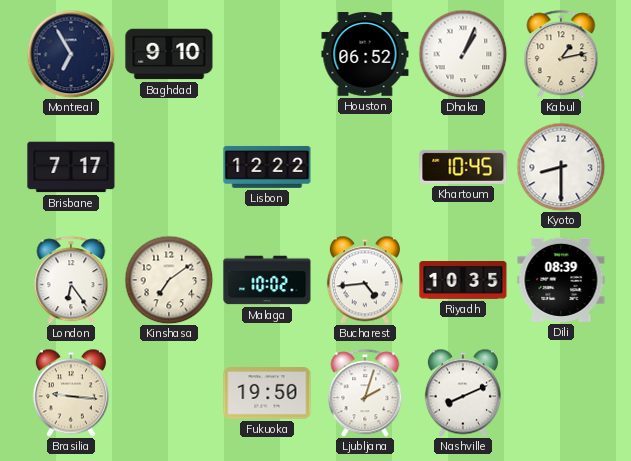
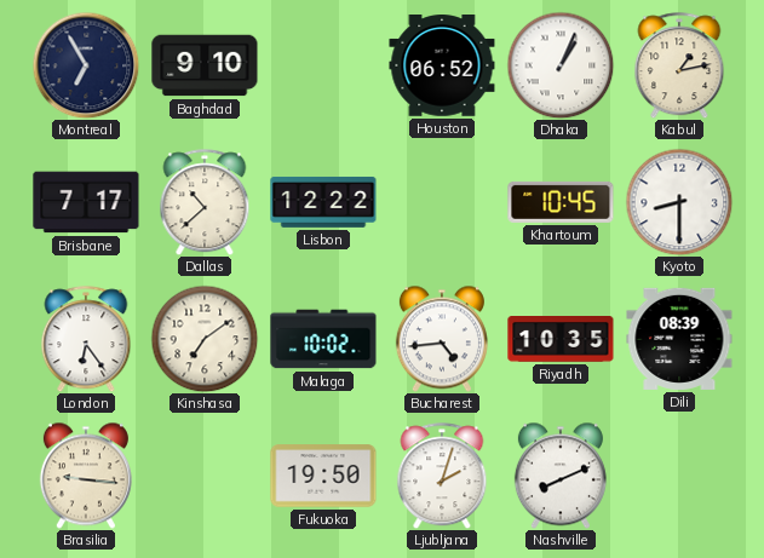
Dallas: none -> 10:38 (205, 202)
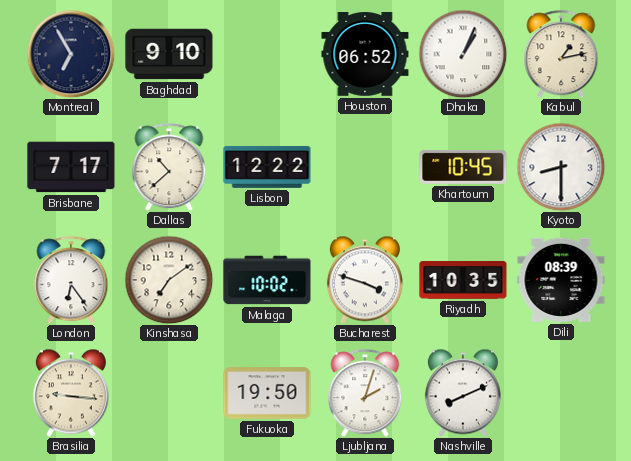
Bucharest: 4:44 -> 3:48 (365, 280)
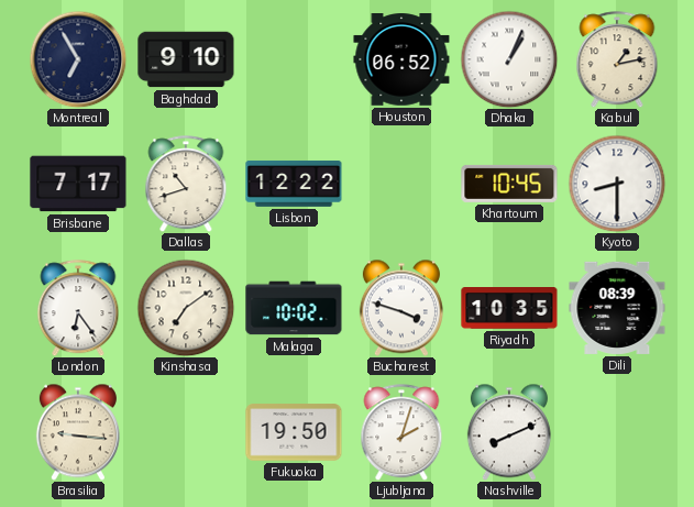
Dallas: 10:38 -> 10:42 (186, 184)
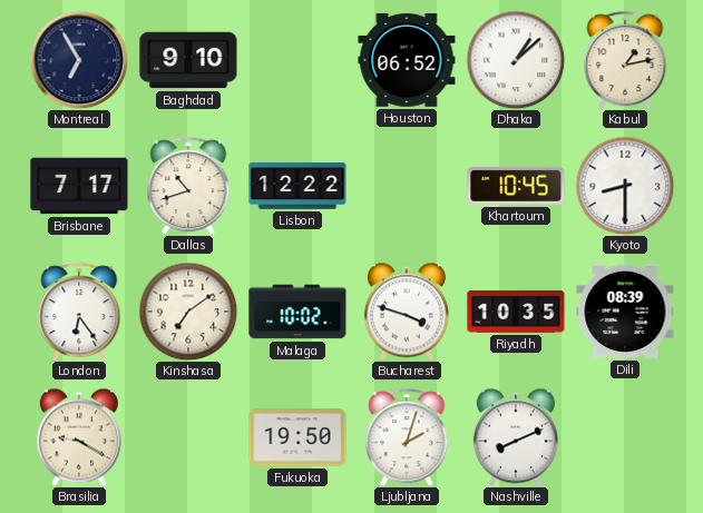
Dhaka: 1:04 -> 1:08 (516, 60)
Brasilia: 9:16 -> 9:20 (79, 437)
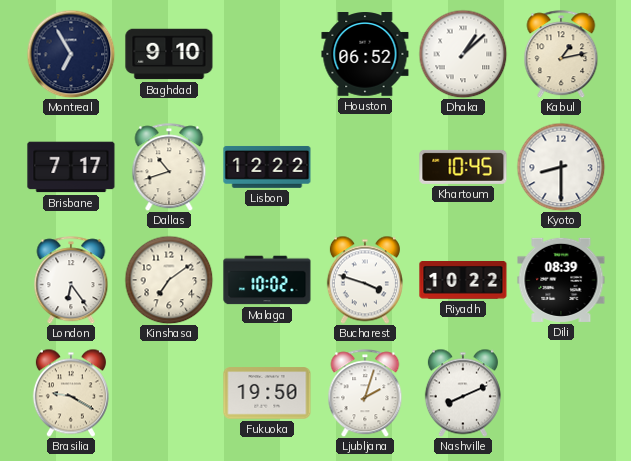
Riyadh: 10:35 -> 10:22 (463, 281)
